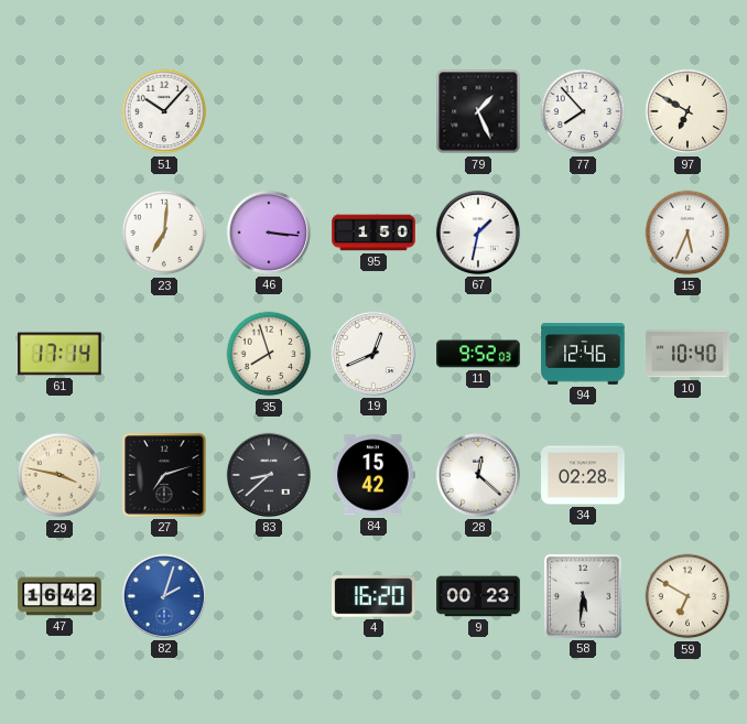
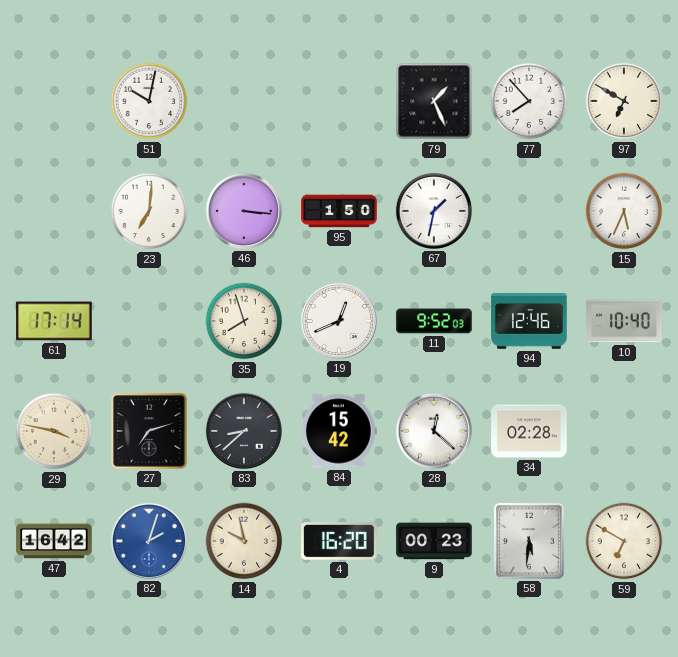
51: 10:07 -> 10:02 (149, 101)
14: none -> 9:58 (244, 541)
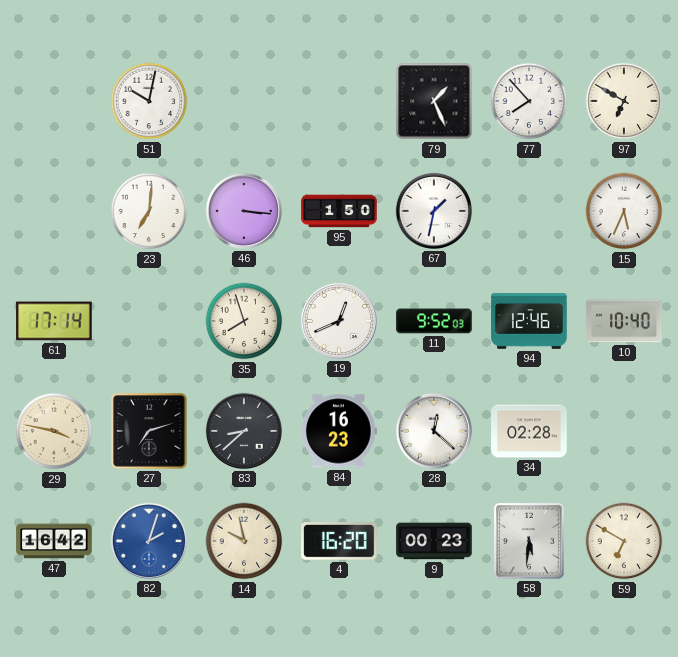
84: 15:42 -> 16:23 (339, 431)
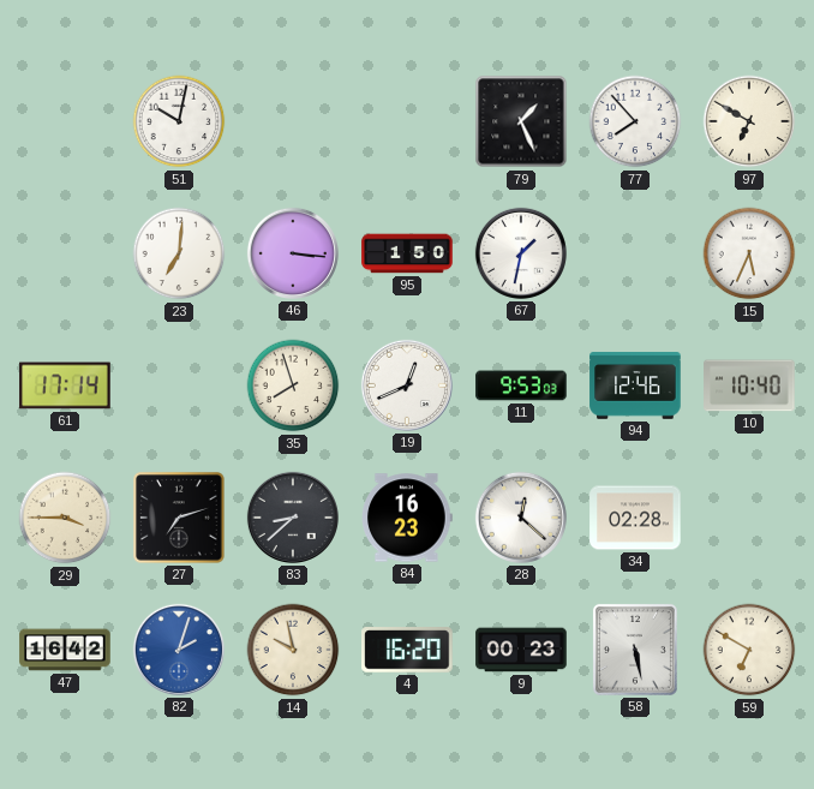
11: 9:52 -> 9:53 (521, 385)
29: 3:47 -> 3:45 (65, 518)
58: 5:31 -> 5:28 (635, 650)
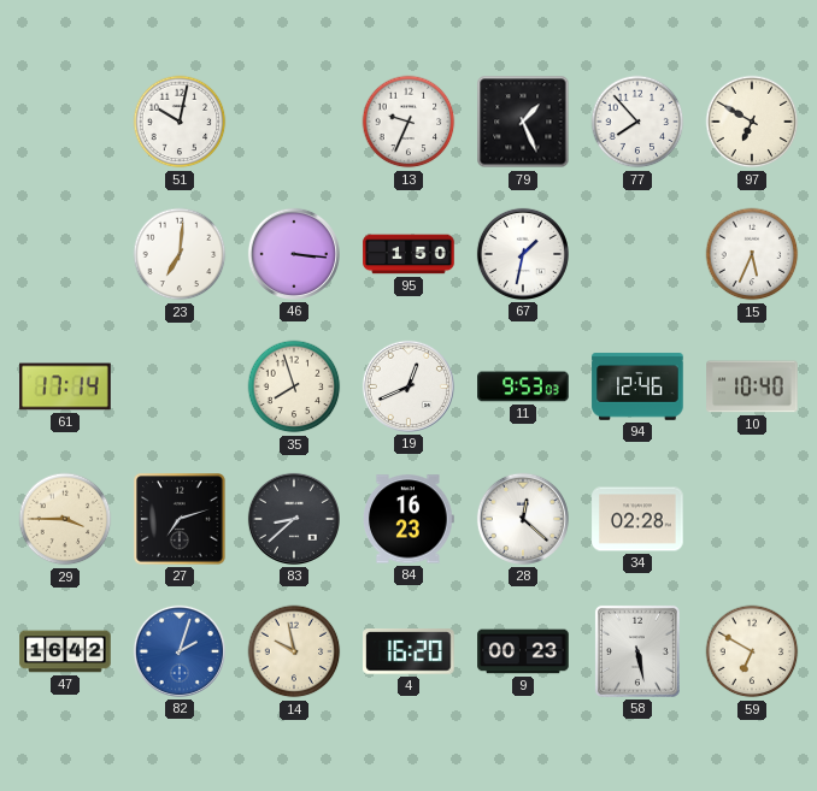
13: none -> 9:34 (408, 122)
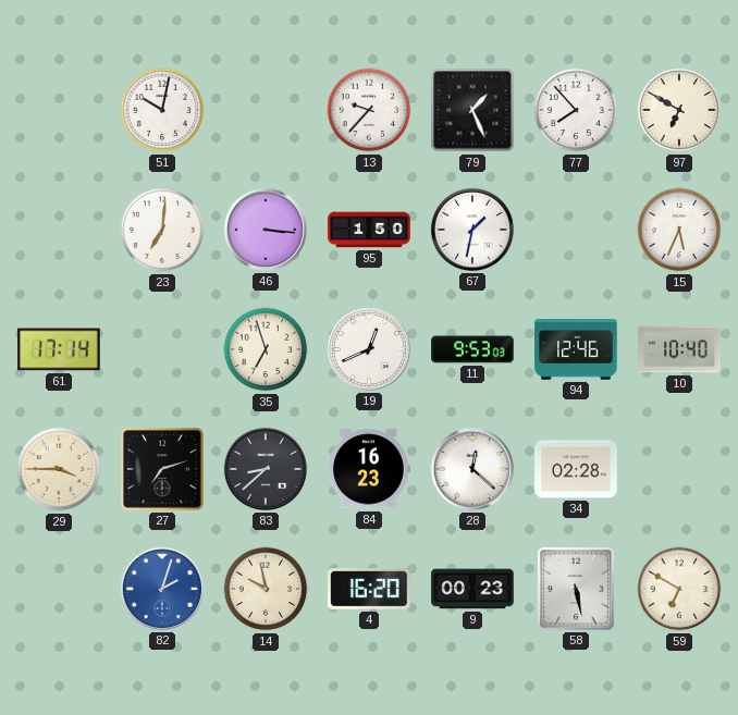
13: 9:34 -> 9:37 (369, 110)
35: 7:57 -> 6:57 (266, 349)
47: 16:42 -> none (65, 651)
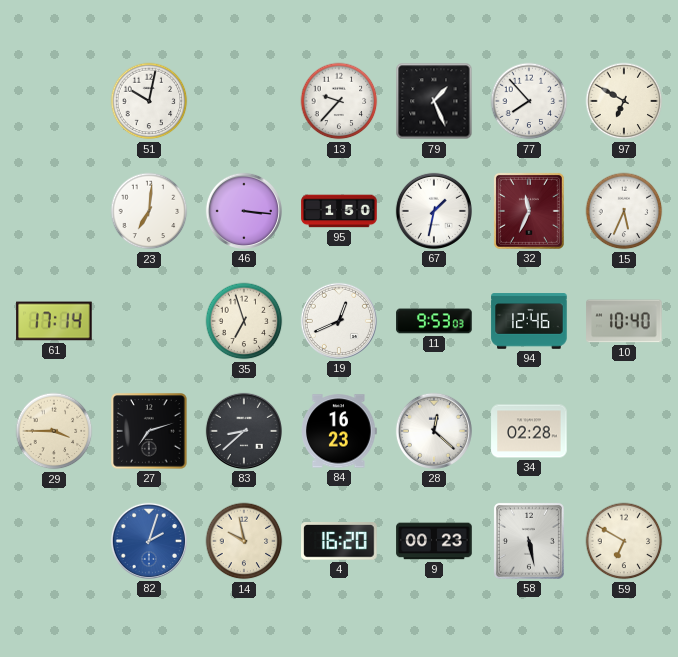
32: none -> 11:34 (529, 211)
